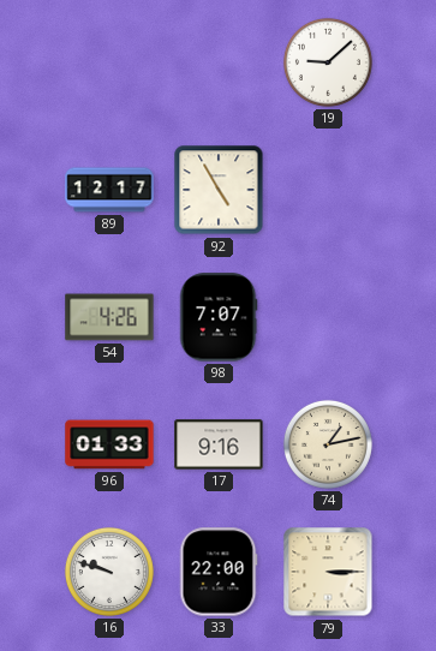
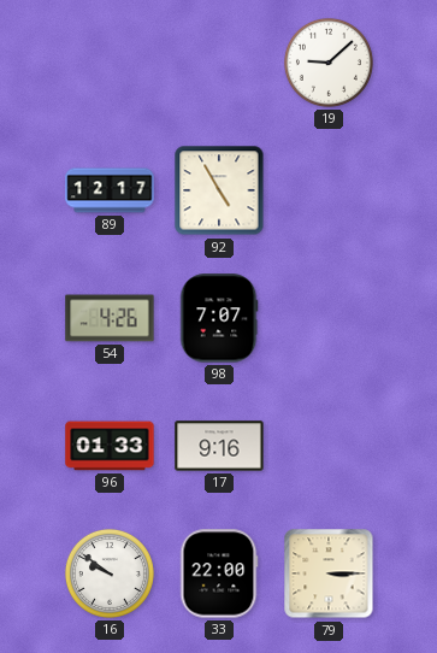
74: 1:13 -> none (328, 444)
16: 9:48 -> 9:51 (110, 573)
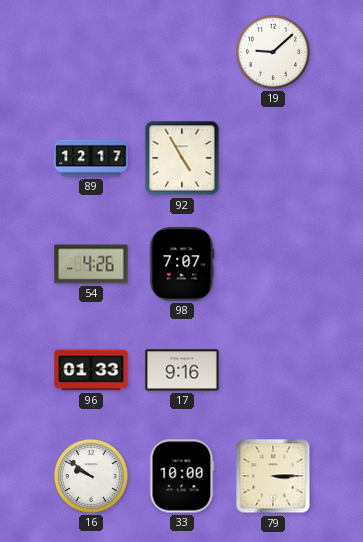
33: 22:00 -> 10:00 (182, 476)
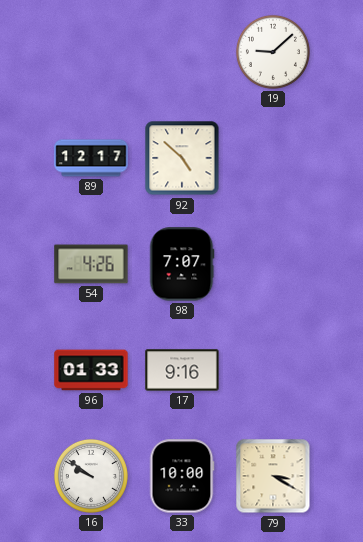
92: 4:55 -> 4:52 (182, 158)
79: 3:15 -> 3:20 (273, 476)
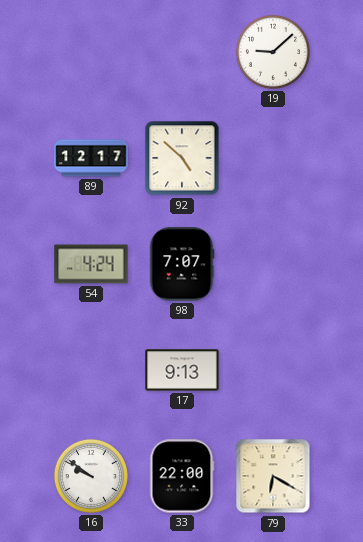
54: 4:26 -> 4:24 (91, 264)
96: 01:33 -> none (91, 370)
17: 9:16 -> 9:13 (182, 370)
33: 10:00 -> 22:00 (182, 476)
79: 3:20 -> 6:20 (273, 476)
